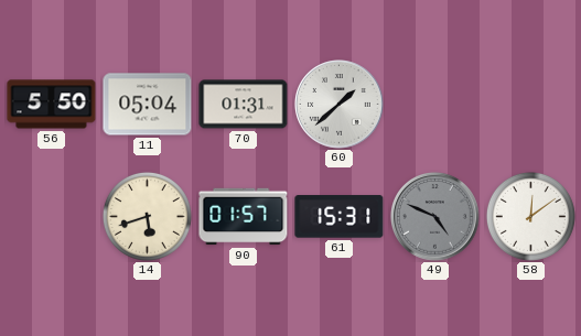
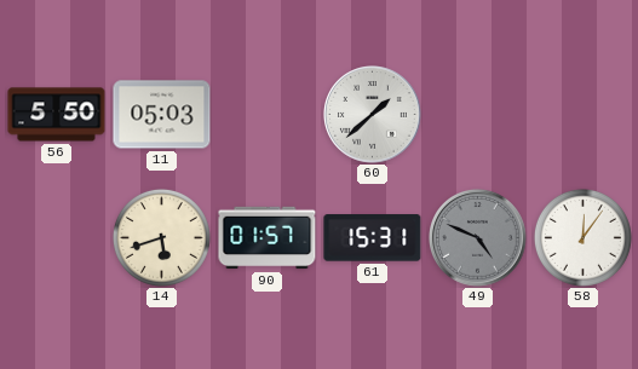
11: 05:04 -> 05:03 (162, 115)
70: 01:31 -> none (244, 105)
58: 12:09 -> 12:06 (582, 237)
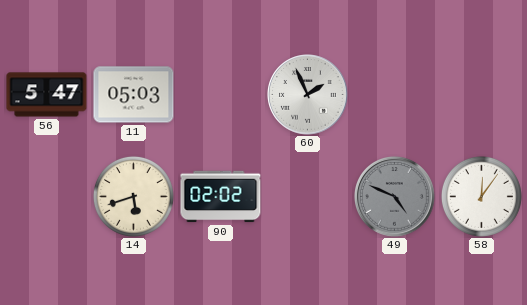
56: 5:50 -> 5:47 (47, 95)
60: 1:38 -> 1:56 (308, 95)
90: 01:57 -> 02:02 (221, 197)
61: 15:31 -> none (373, 238)
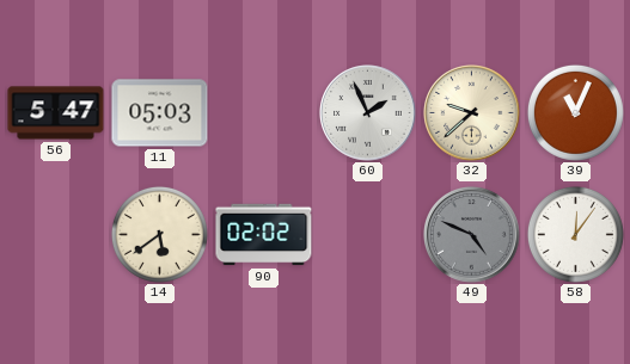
32: none -> 9:38 (472, 113)
39: none -> 11:04 (575, 112)
14: 5:42 -> 5:39 (159, 234)
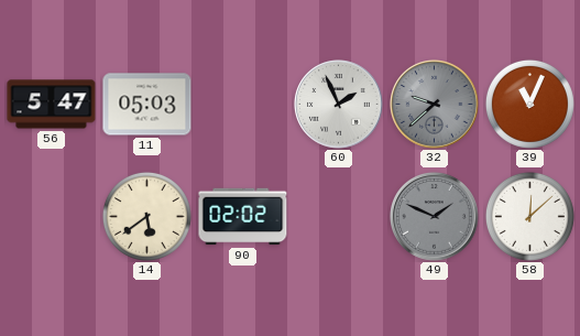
32 dial: cream -> grey (435, 105)
49: 4:49 -> 1:49 (435, 217)
58: 12:06 -> 12:08 (529, 216)
